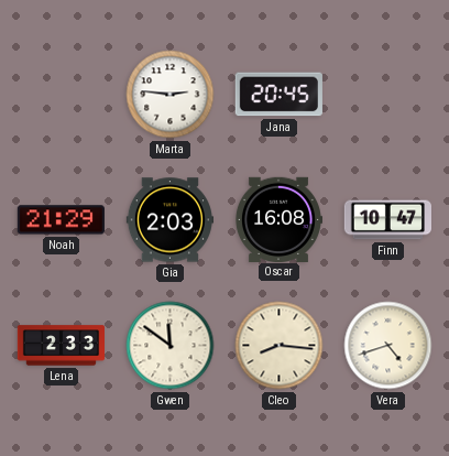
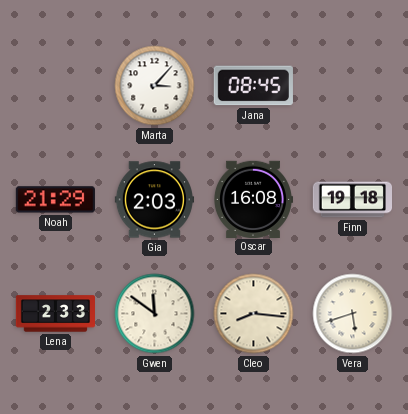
Marta: 2:46 -> 3:07 (155, 86)
Jana: 20:45 -> 08:45 (253, 86)
Finn: 10:47 -> 19:18 (352, 200)
Vera: 4:42 -> 5:42 (353, 314)
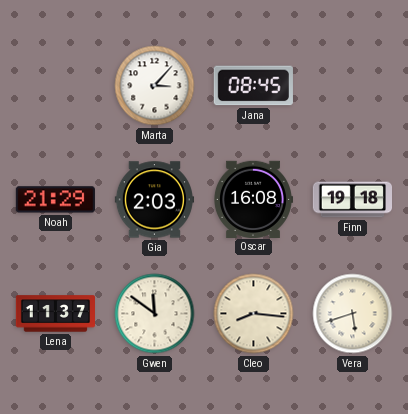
Lena: 2:33 -> 11:37 (55, 314)
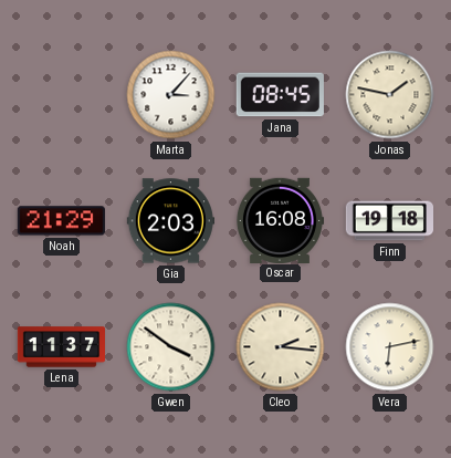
Jonas: none -> 1:47 (390, 95)
Gwen: 11:51 -> 3:51 (171, 347)
Cleo: 8:16 -> 2:16 (281, 347)
Vera: 5:42 -> 6:13 (390, 347)
